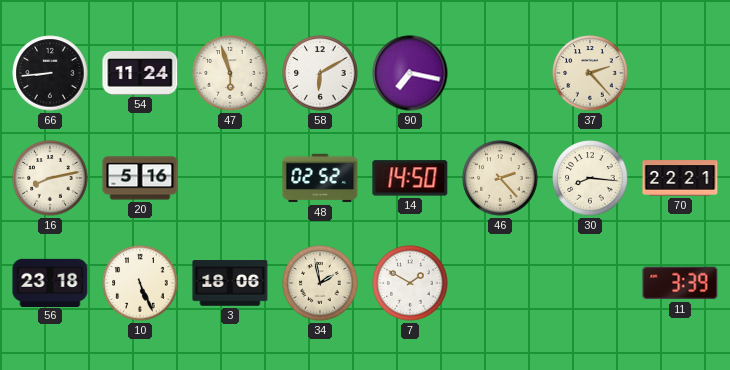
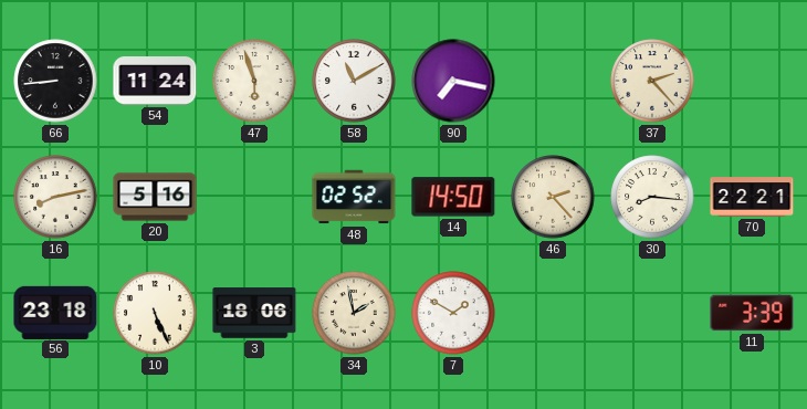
58: 6:10 -> 11:10 (354, 81)
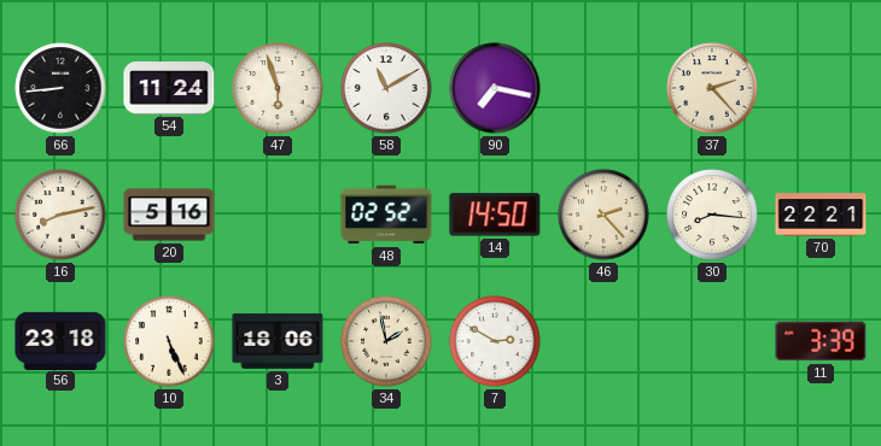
7: 1:50 -> 2:50 (495, 341)
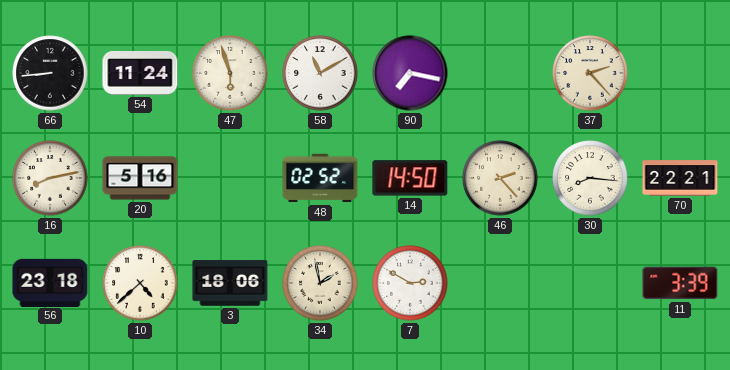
10: 5:26 -> 4:38 (140, 283)
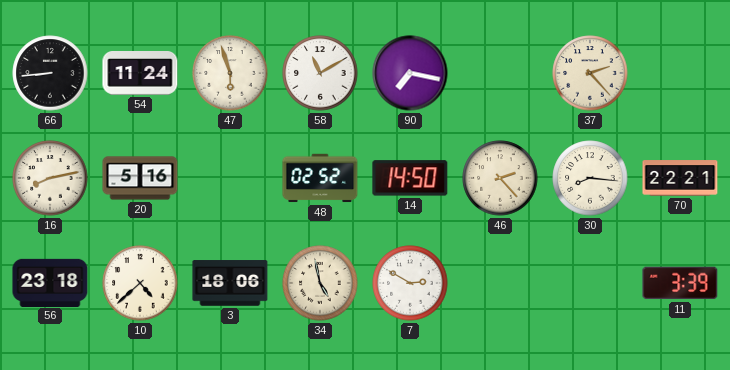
34: 1:58 -> 4:58 (320, 283)
